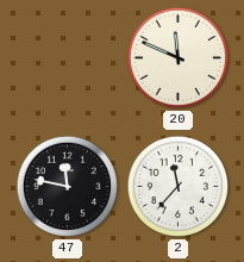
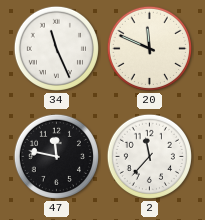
34: none -> 11:26 (56, 48)
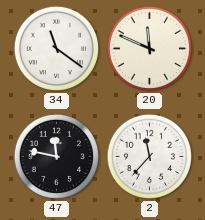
34: 11:26 -> 11:21 (56, 48)
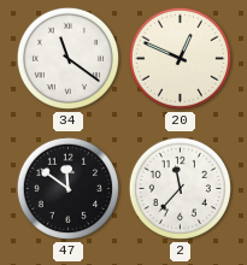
20: 11:49 -> 12:49 (180, 58)
47: 11:47 -> 11:51 (67, 188)
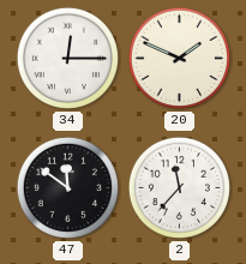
34: 11:21 -> 12:15 (67, 58)
20: 12:49 -> 1:49 (179, 58)
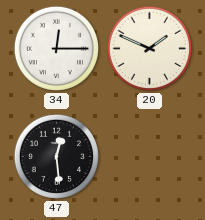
47: 11:51 -> 12:29 (56, 156)
2: 11:37 -> none (179, 187)
